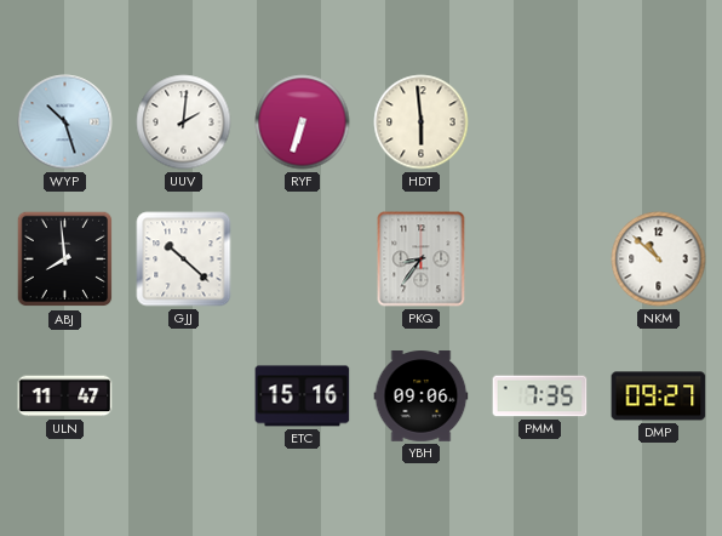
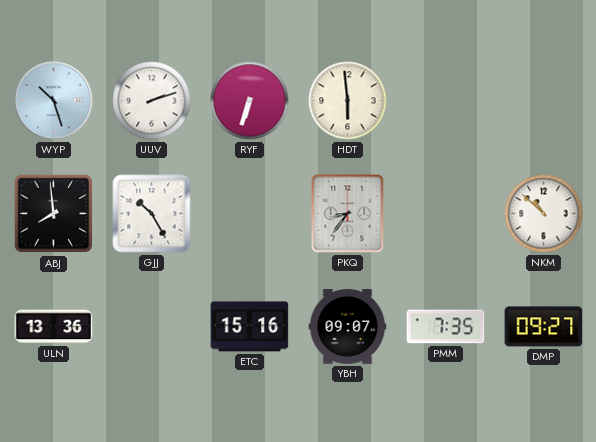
UUV: 2:01 -> 2:12 (152, 101)
GJJ: 10:22 -> 10:25 (152, 214)
ULN: 11:47 -> 13:36 (54, 327)
YBH: 09:06 -> 09:07 (348, 327)
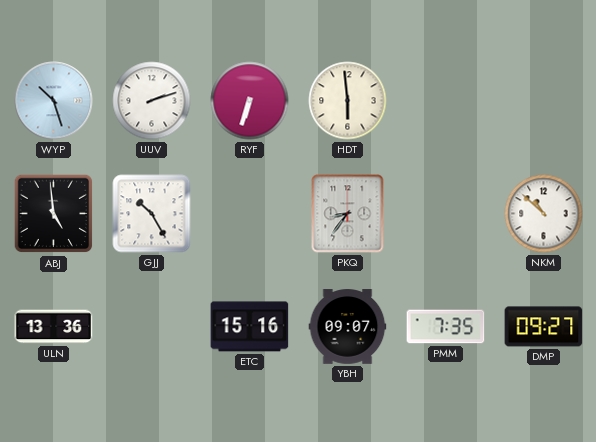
ABJ: 7:59 -> 4:59 (54, 214)
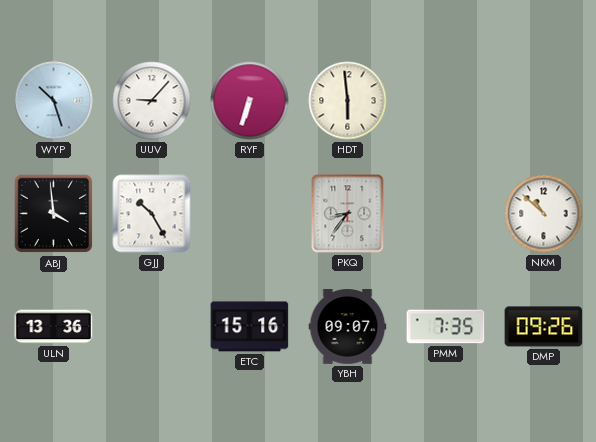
UUV: 2:12 -> 9:07 (152, 101)
ABJ: 4:59 -> 3:59 (54, 214)
DMP: 09:27 -> 09:26 (544, 327)
